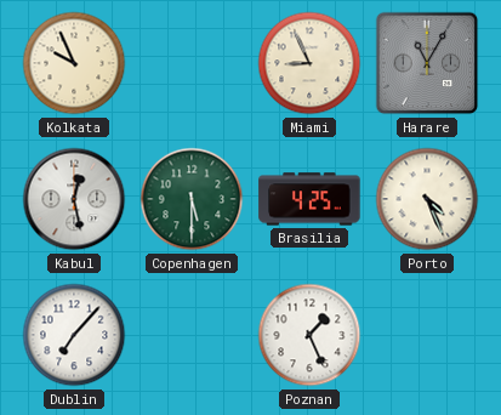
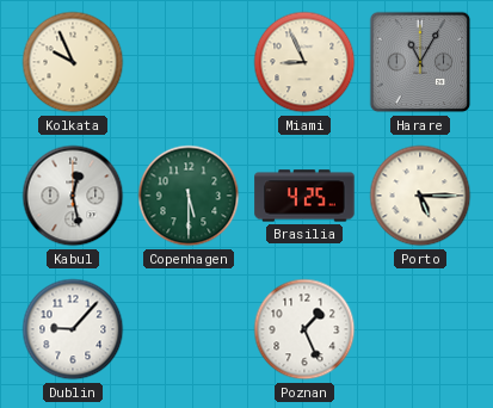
Porto: 4:26 -> 5:15 (420, 196)
Dublin: 7:07 -> 9:07 (73, 329)
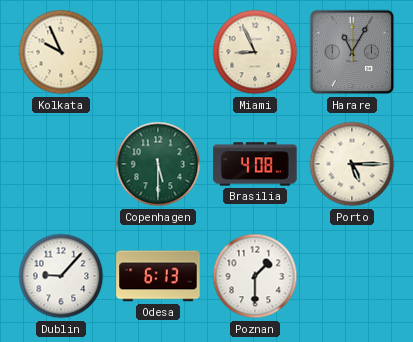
Kabul: 12:28 -> none (73, 196)
Brasilia: 4:25 -> 4:08 (255, 164)
Odesa: none -> 6:13 (158, 276)
Poznan: 1:26 -> 1:30 (255, 276)
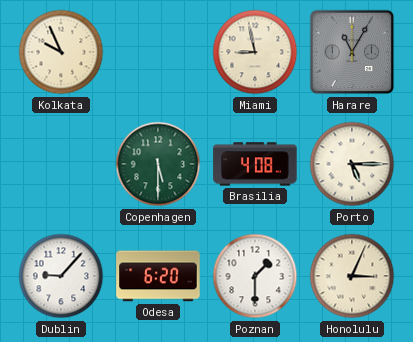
Miami: 8:56 -> 8:58 (255, 52)
Odesa: 6:13 -> 6:20 (158, 276)
Honolulu: none -> 3:04 (352, 276)
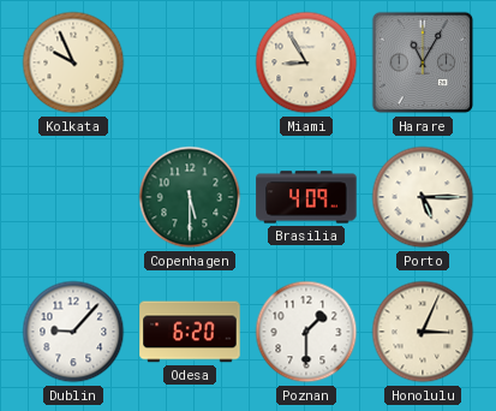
Miami: 8:58 -> 8:55 (306, 62)
Brasilia: 4:08 -> 4:09 (306, 197)
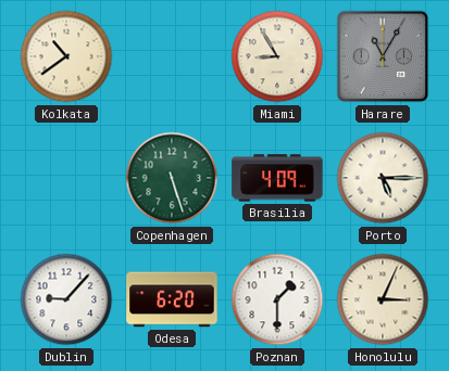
Kolkata: 9:56 -> 10:39 (66, 56)
Copenhagen: 5:30 -> 5:27 (172, 178)
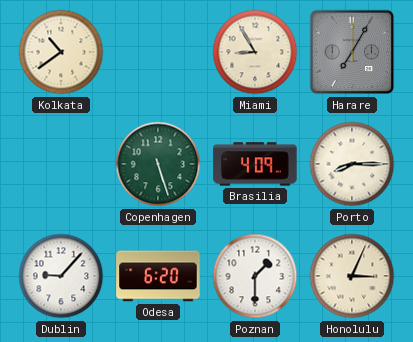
Harare: 11:05 -> 7:05 (352, 52)
Porto: 5:15 -> 8:15 (352, 164)
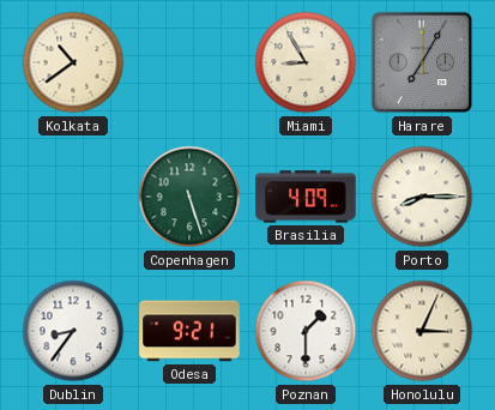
Dublin: 9:07 -> 8:36 (73, 331)
Odesa: 6:20 -> 9:21 (189, 331)
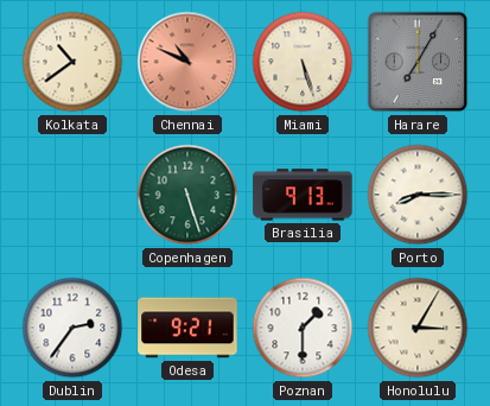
Chennai: none -> 10:49 (187, 62)
Miami: 8:55 -> 5:27 (303, 62)
Brasilia: 4:09 -> 9:13 (303, 195)
Dublin: 8:36 -> 2:36 (72, 328)
Honolulu: 3:04 -> 3:05 (418, 328)
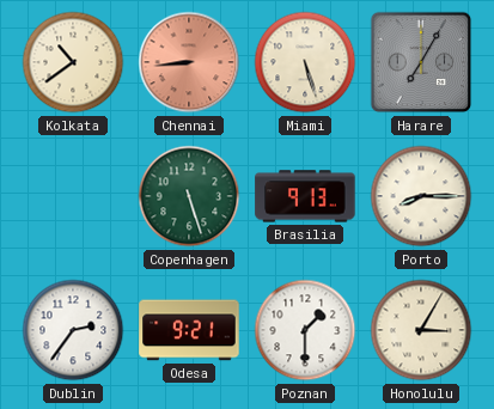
Chennai: 10:49 -> 8:44 (189, 62)
